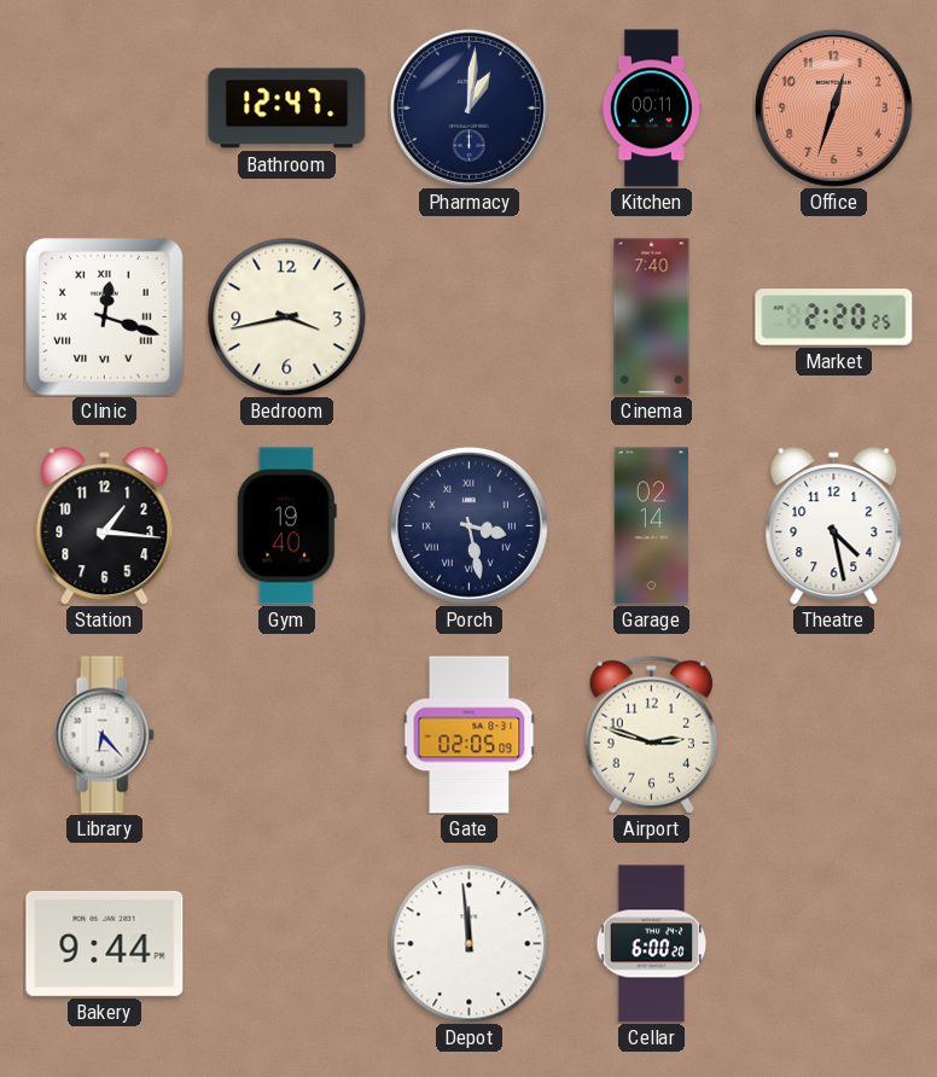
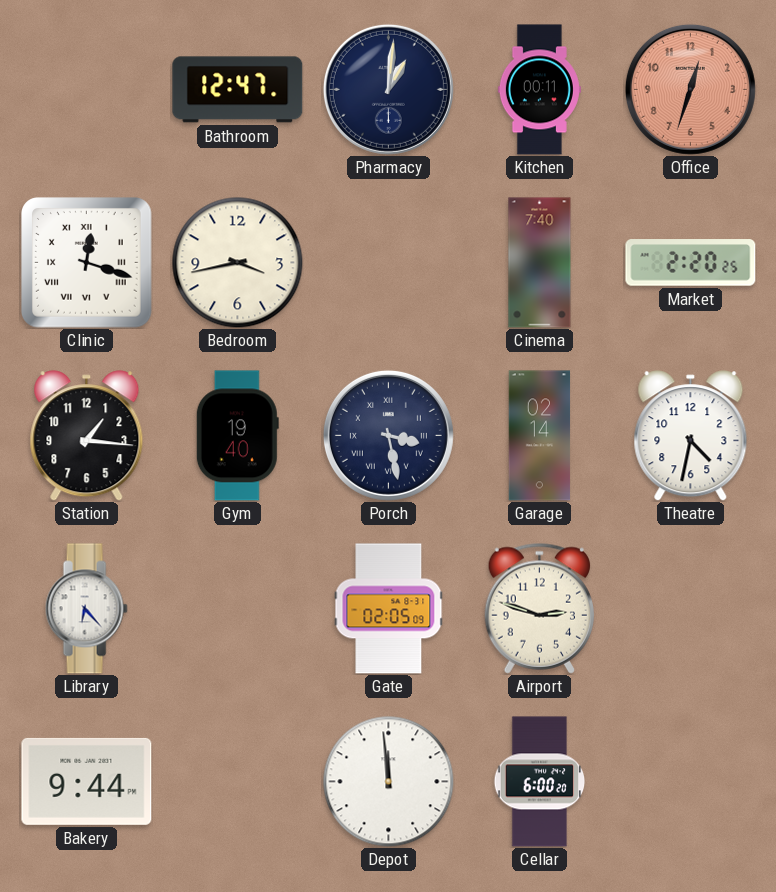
Theatre: 4:28 -> 4:32 (691, 436)
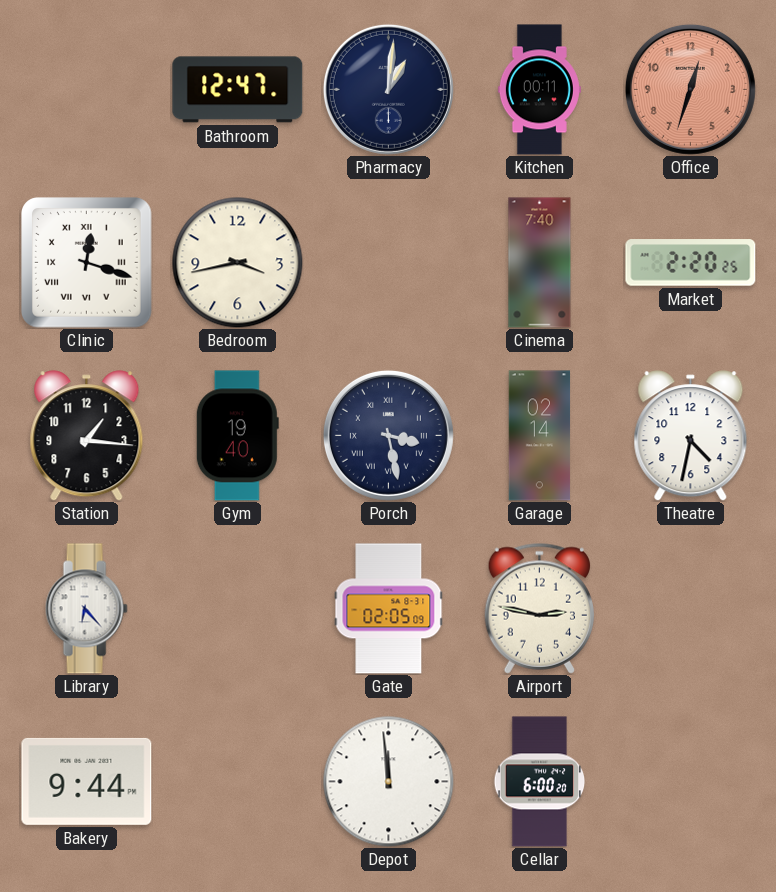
Airport: 2:48 -> 2:47 (539, 608)
